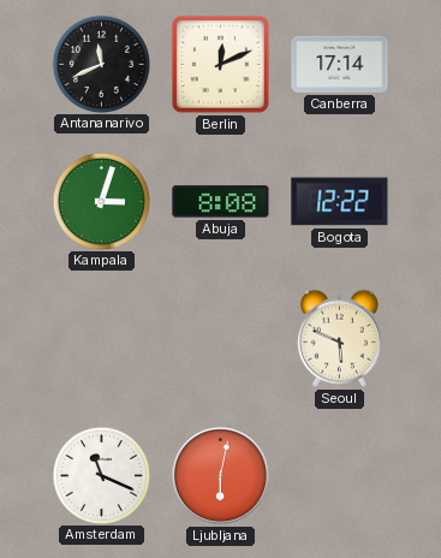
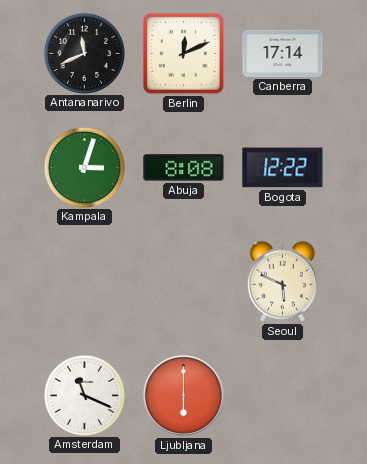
Ljubljana: 6:02 -> 6:00 (183, 395)
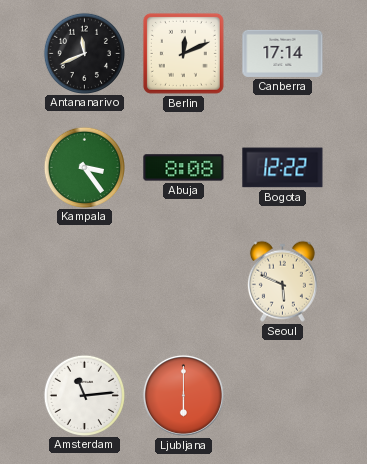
Kampala: 3:03 -> 3:24 (84, 167)
Amsterdam: 11:19 -> 11:14 (84, 395)
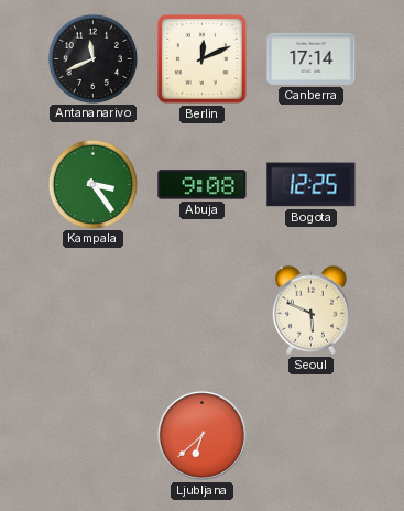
Abuja: 8:08 -> 9:08 (203, 185)
Bogota: 12:22 -> 12:25 (312, 185)
Amsterdam: 11:14 -> none (84, 395)
Ljubljana: 6:00 -> 6:38 (201, 435)
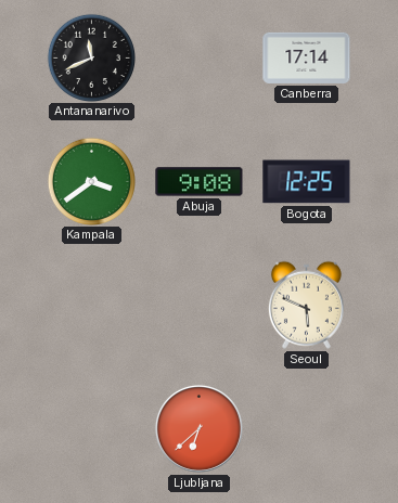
Berlin: 12:11 -> none (201, 58)
Kampala: 3:24 -> 3:39 (91, 181)
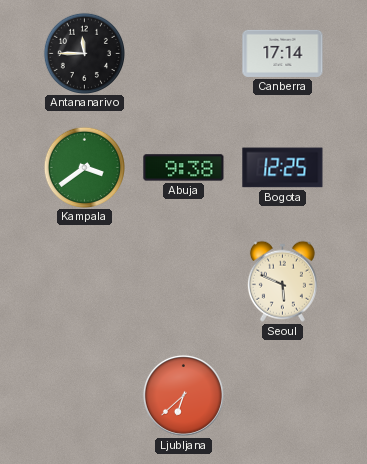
Antananarivo: 11:41 -> 11:45 (84, 53)
Abuja: 9:08 -> 9:38 (184, 168)
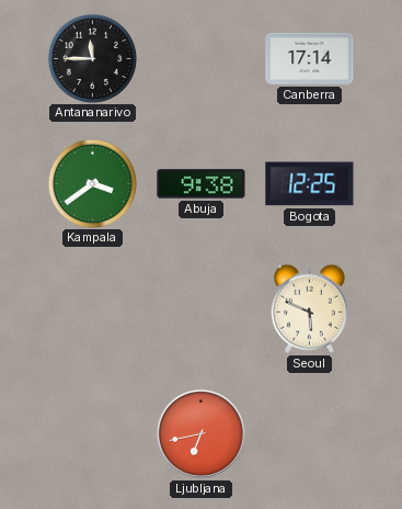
Ljubljana: 6:38 -> 6:43 (200, 433)
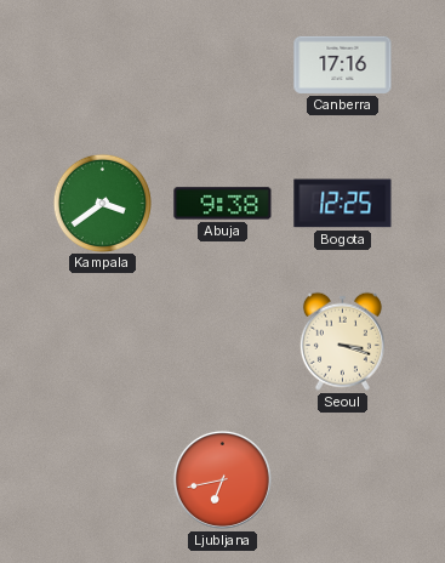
Antananarivo: 11:45 -> none (92, 58)
Canberra: 17:14 -> 17:16 (343, 64)
Seoul: 5:49 -> 3:18 (342, 341)
